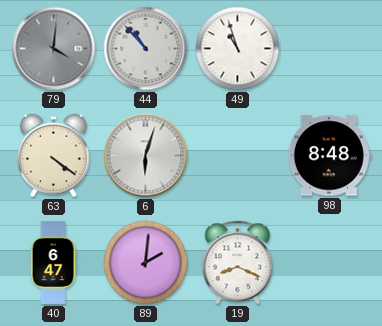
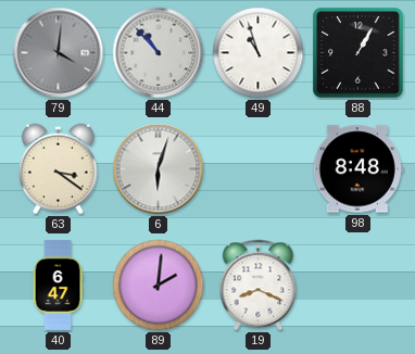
88: none -> 1:05 (359, 53)
63: 4:21 -> 3:21 (59, 169)
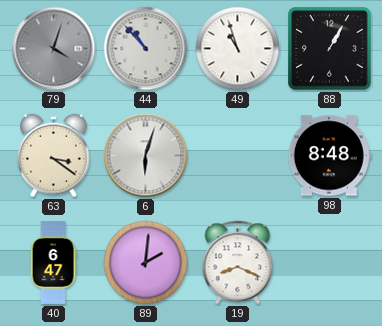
79: 4:01 -> 4:03 (54, 49)
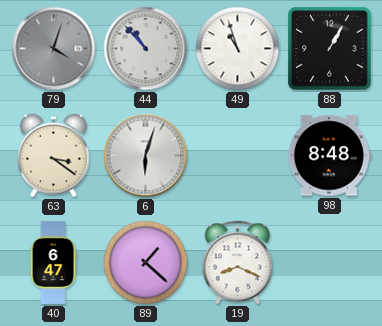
89: 2:01 -> 1:22 (146, 263)
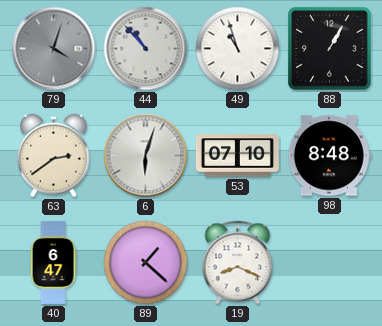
63: 3:21 -> 2:39 (54, 156)
53: none -> 07:10 (237, 156)
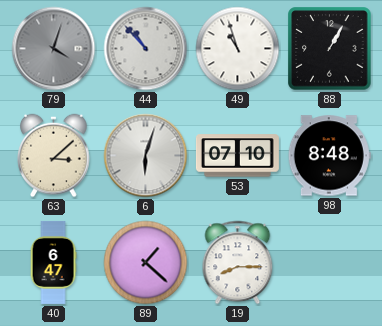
63: 2:39 -> 3:08 (54, 156)
19: 8:19 -> 8:15 (238, 263)
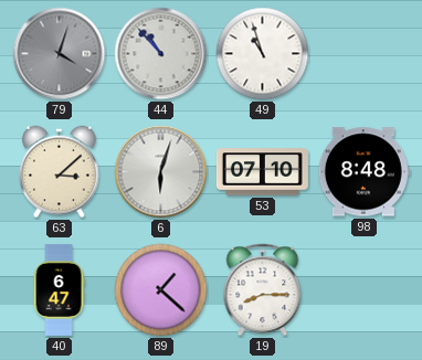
88: 1:05 -> none (330, 49)
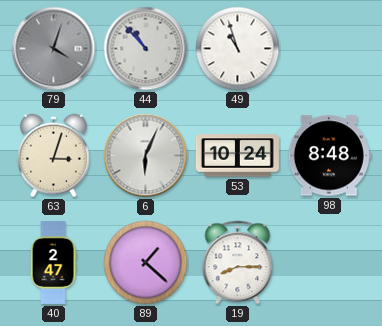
63: 3:08 -> 3:03 (54, 156)
6: 6:03 -> 6:04 (146, 156)
53: 07:10 -> 10:24 (237, 156)
40: 6:47 -> 2:47 (53, 262)
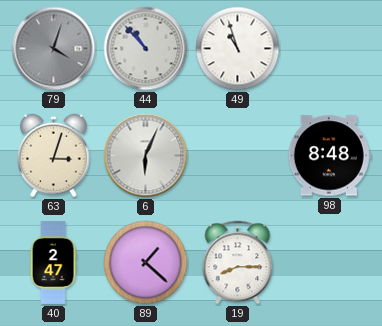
53: 10:24 -> none (237, 156)
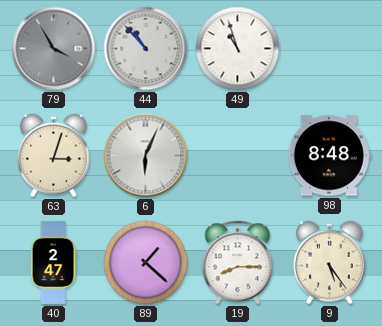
79: 4:03 -> 3:55 (54, 49)
9: none -> 5:24 (330, 263)
